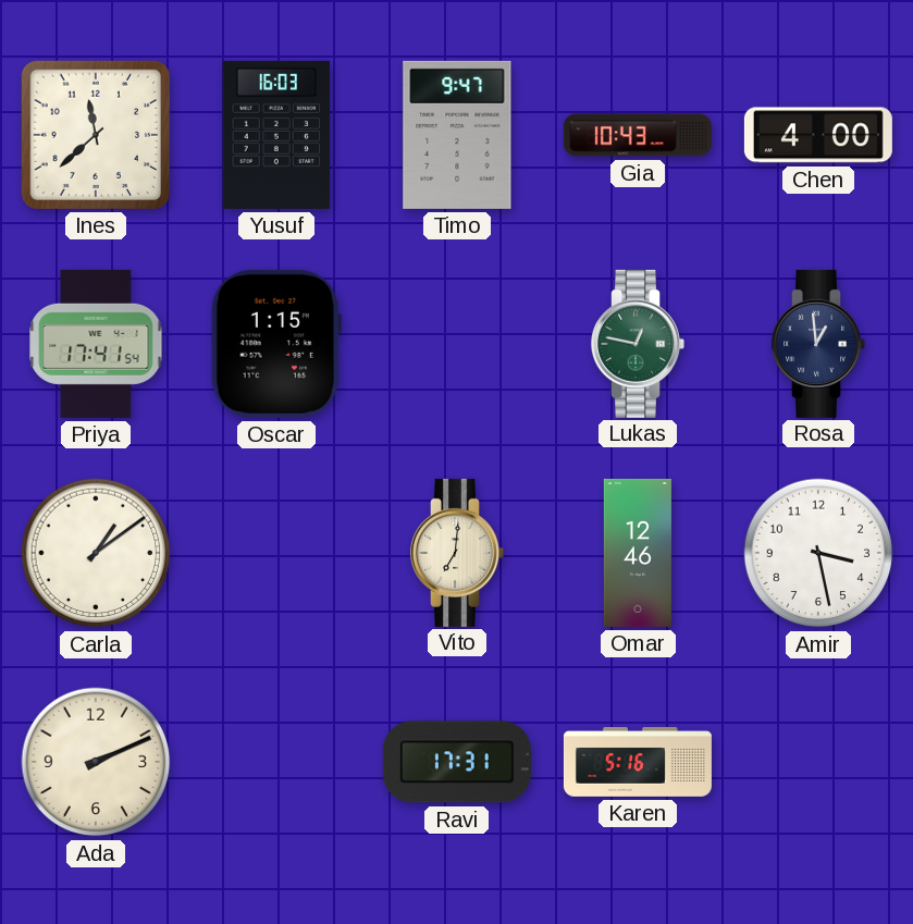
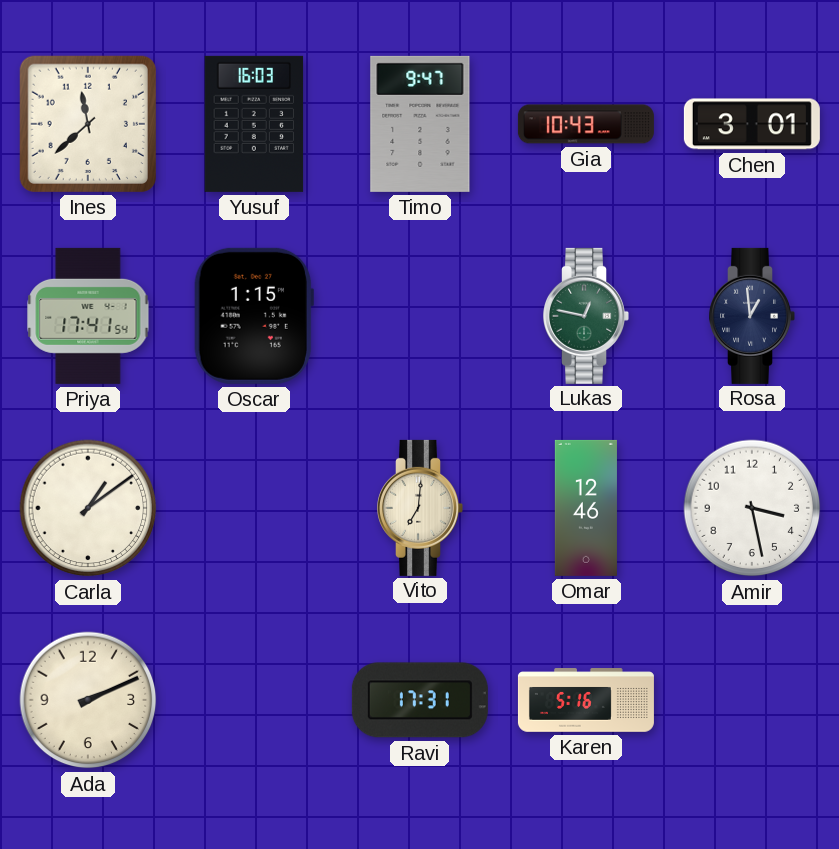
Chen: 4:00 -> 3:01 (752, 124)
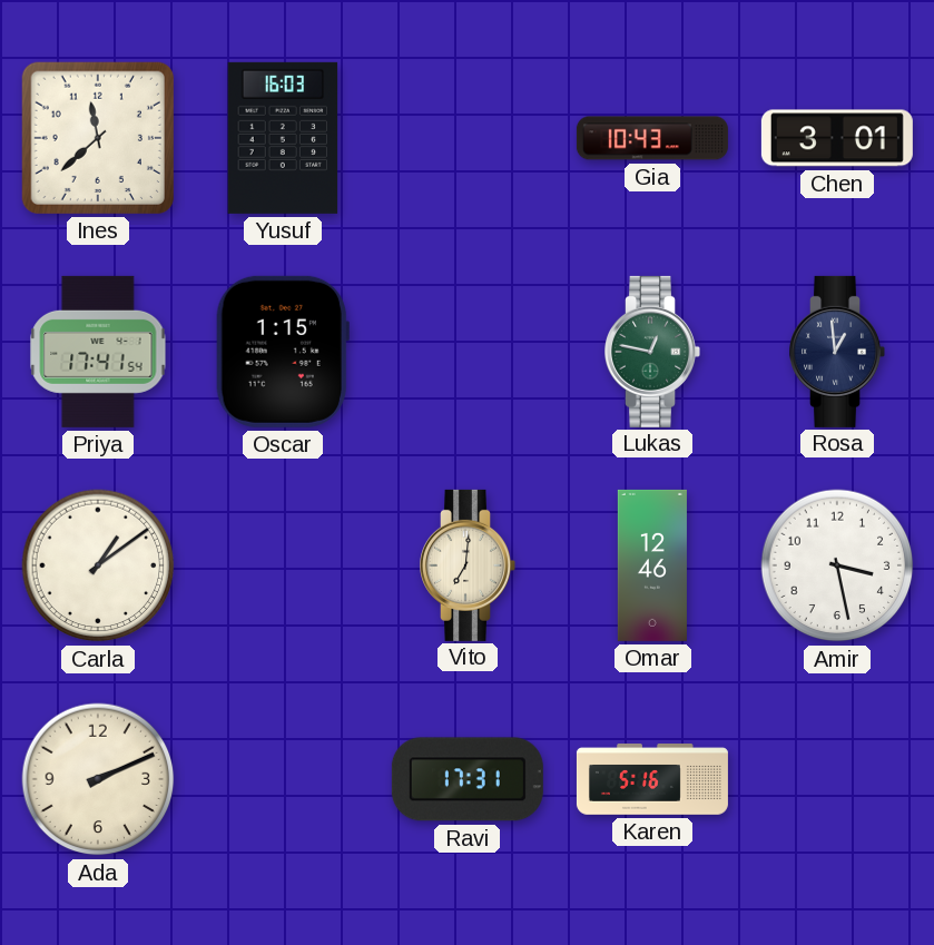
Timo: 9:47 -> none (420, 124)
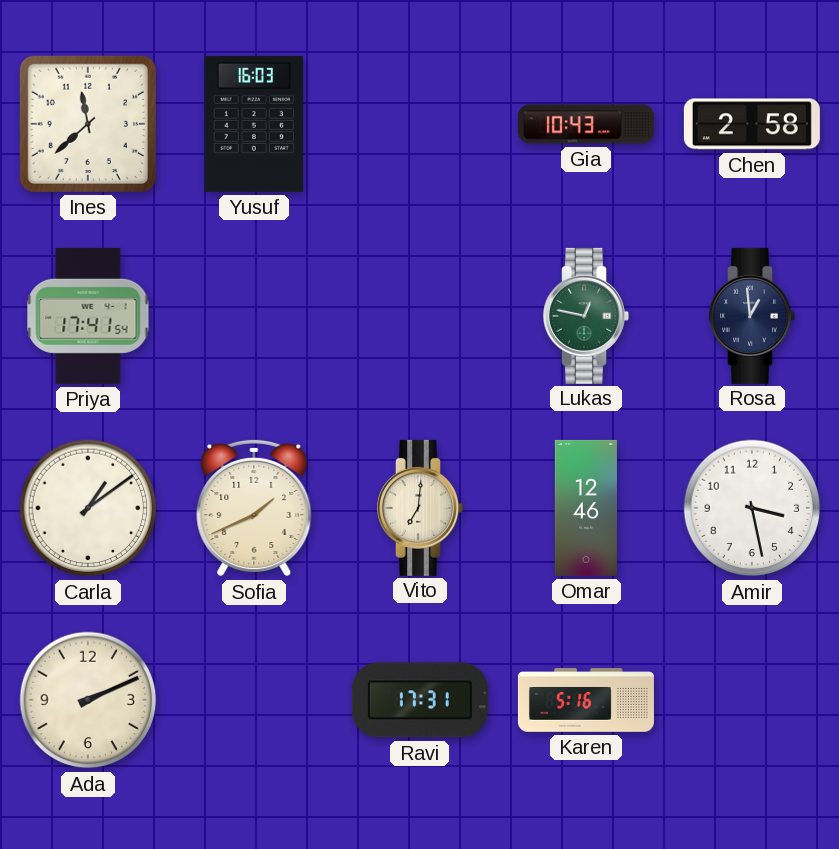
Chen: 3:01 -> 2:58 (752, 124)
Oscar: 1:15 -> none (283, 352)
Sofia: none -> 1:41 (254, 508)
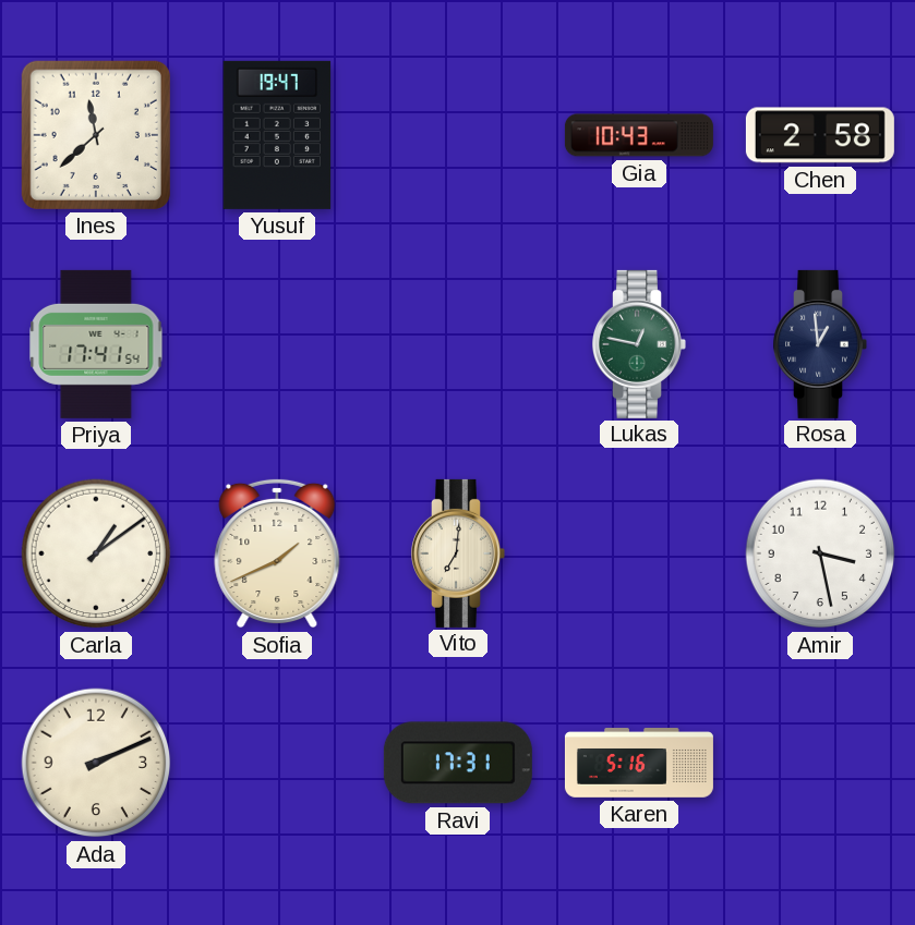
Yusuf: 16:03 -> 19:47 (277, 135)
Omar: 12:46 -> none (586, 508)
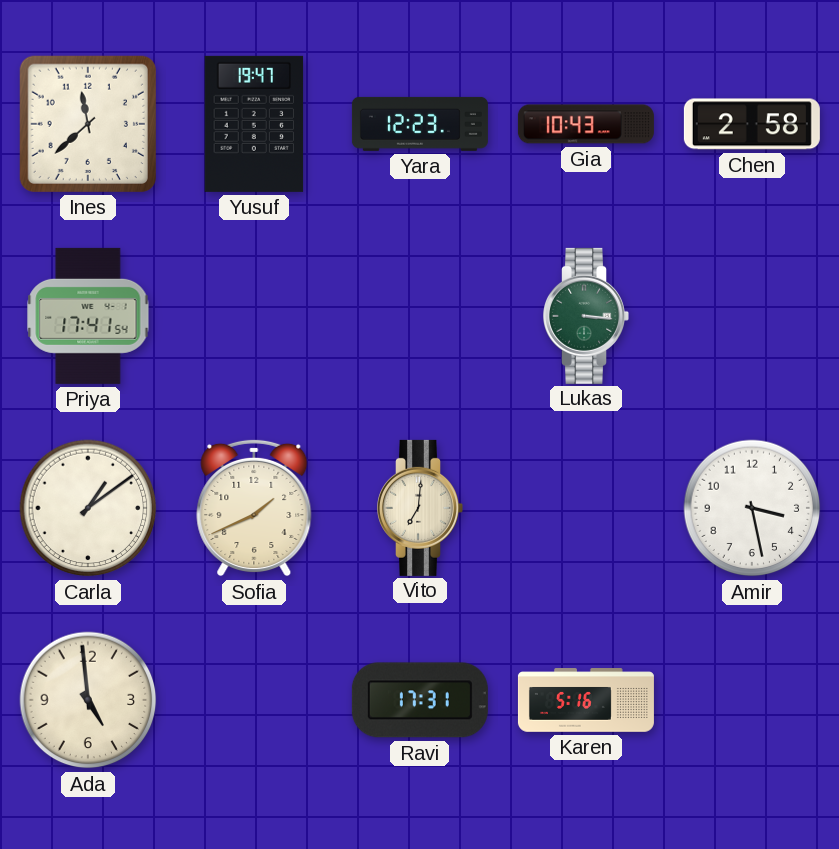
Yara: none -> 12:23 (420, 124)
Lukas: 12:47 -> 3:16 (586, 316)
Rosa: 12:59 -> none (820, 344)
Ada: 2:11 -> 4:59 (88, 700)
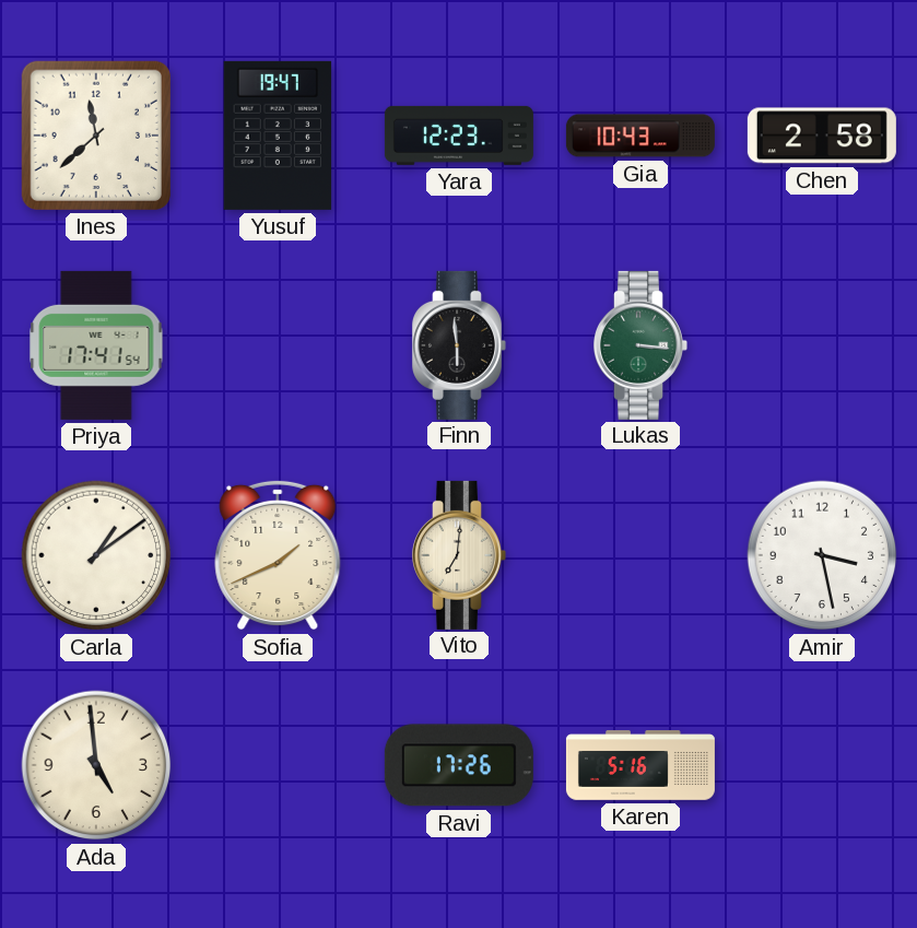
Finn: none -> 5:59 (459, 345)
Ravi: 17:31 -> 17:26 (459, 765)
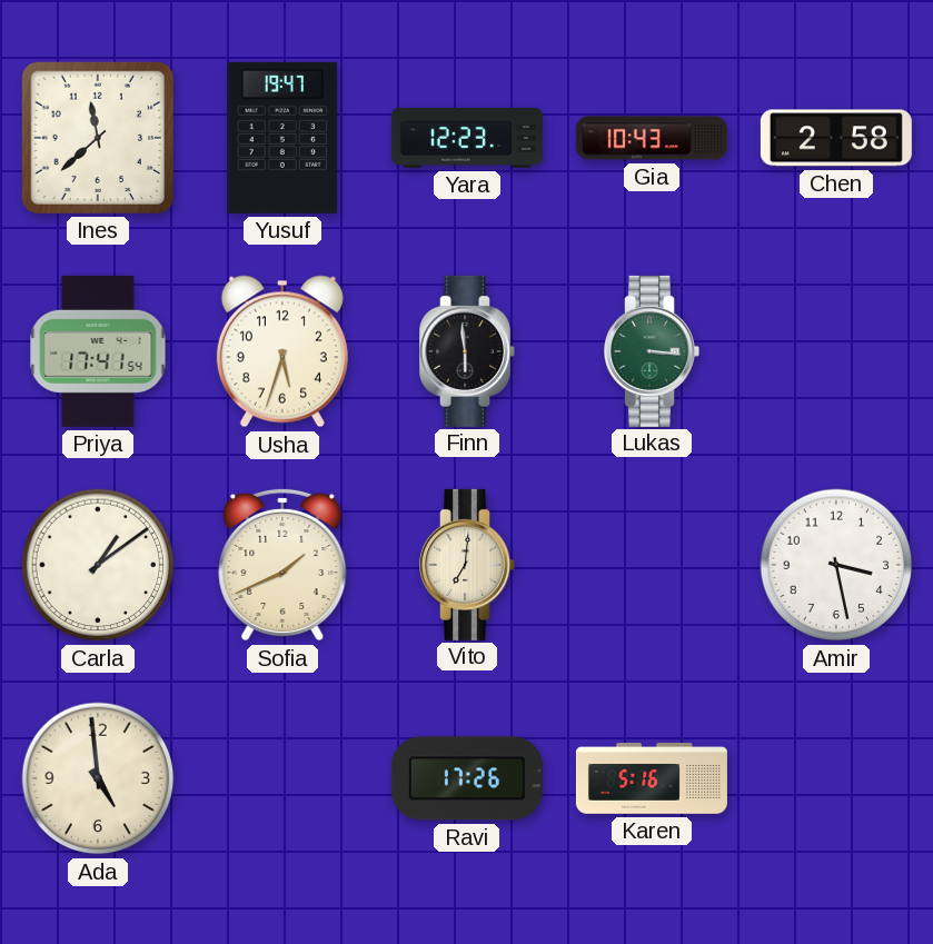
Usha: none -> 5:33 (282, 351)
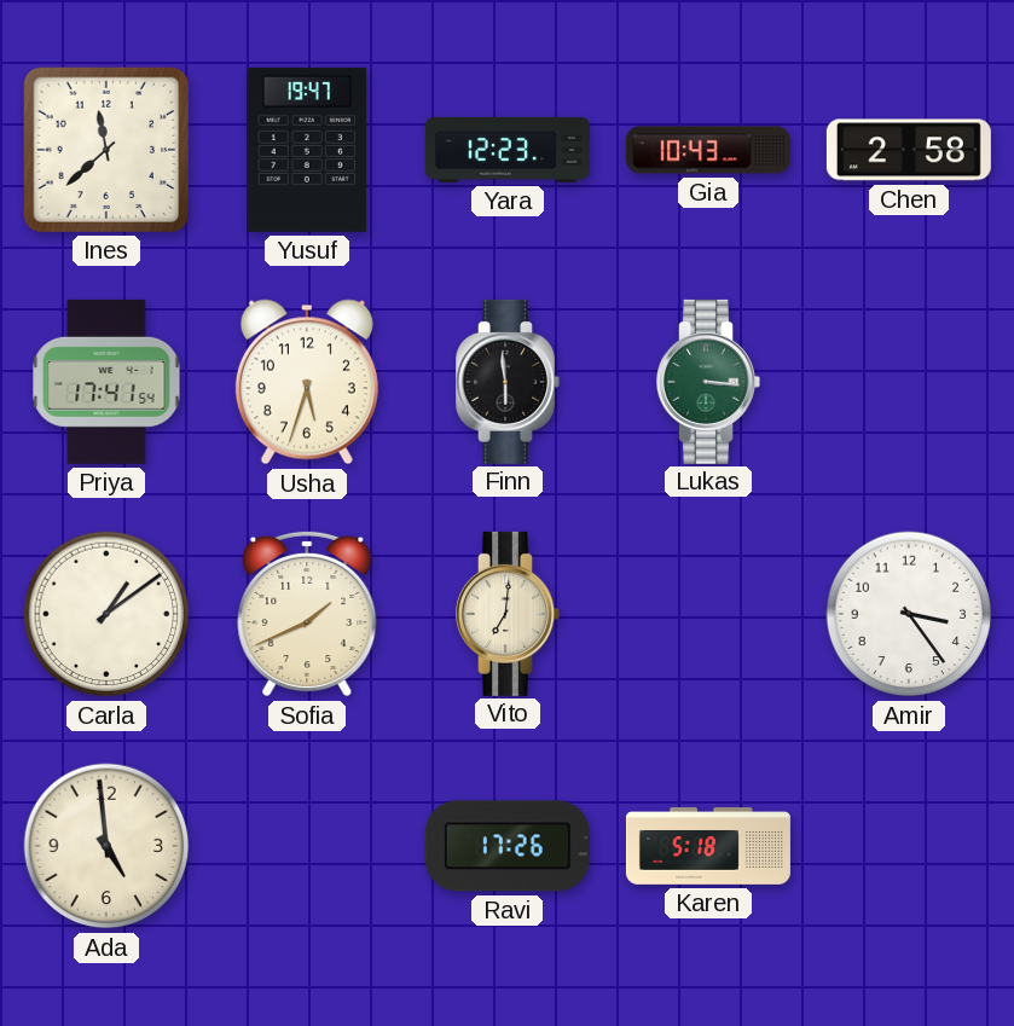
Amir: 3:28 -> 3:24 (909, 614)
Karen: 5:16 -> 5:18 (708, 846)
